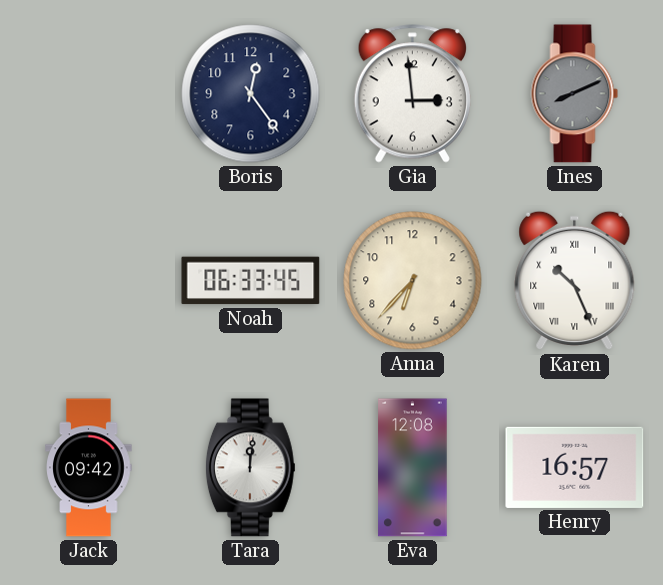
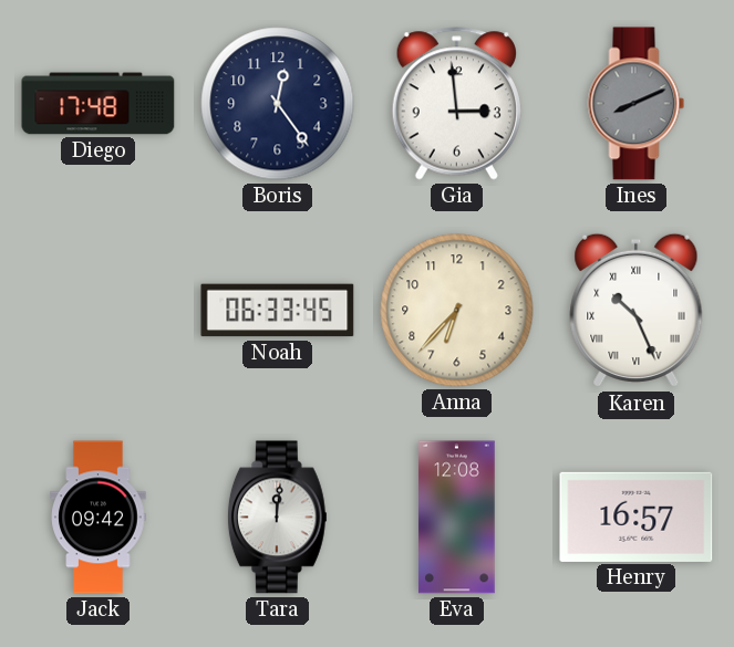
Diego: none -> 17:48 (99, 104)
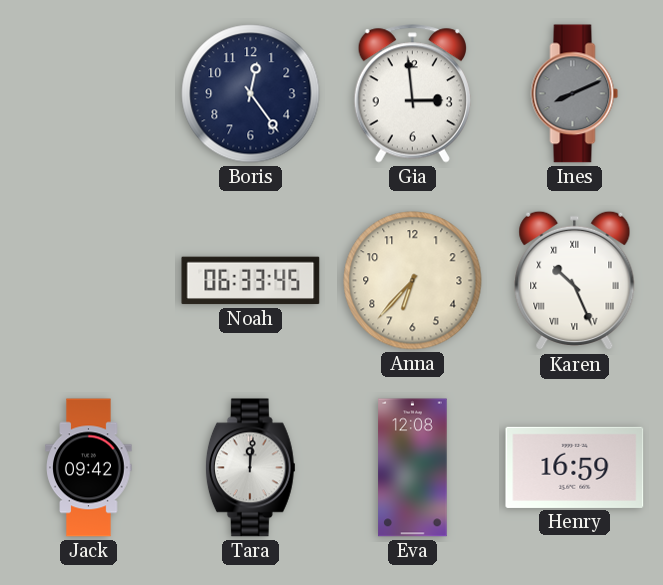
Diego: 17:48 -> none (99, 104)
Henry: 16:57 -> 16:59 (575, 467)
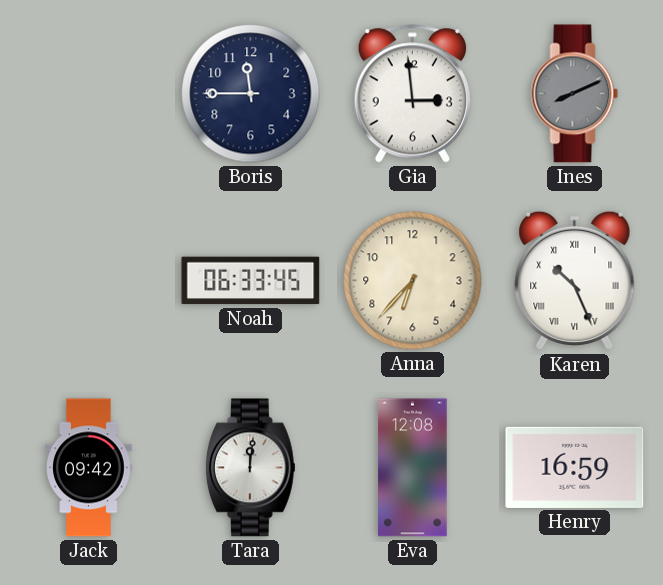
Boris: 12:24 -> 11:45 (251, 94)
